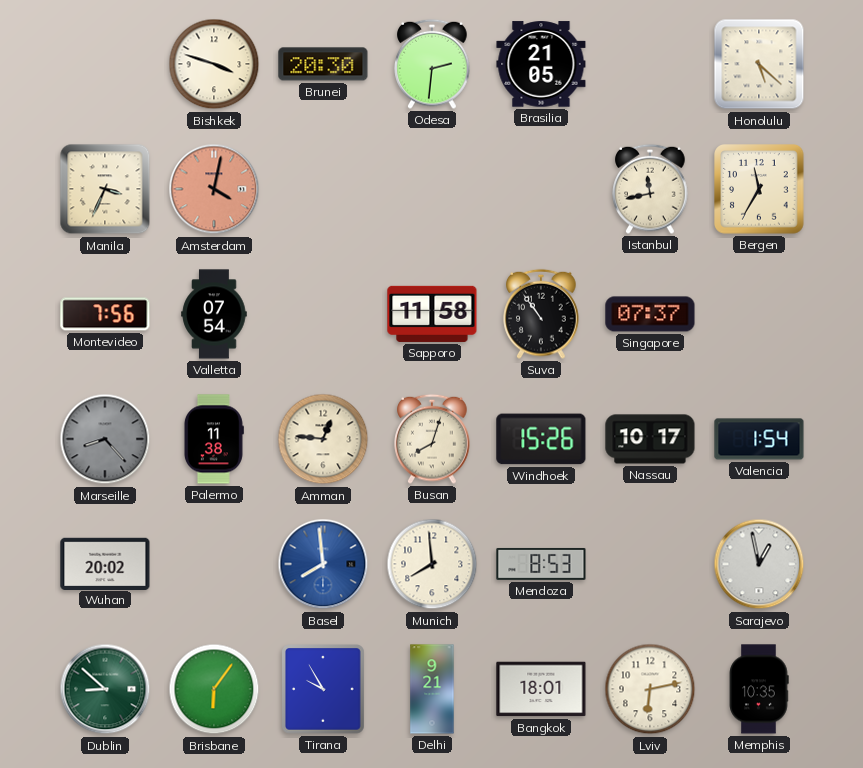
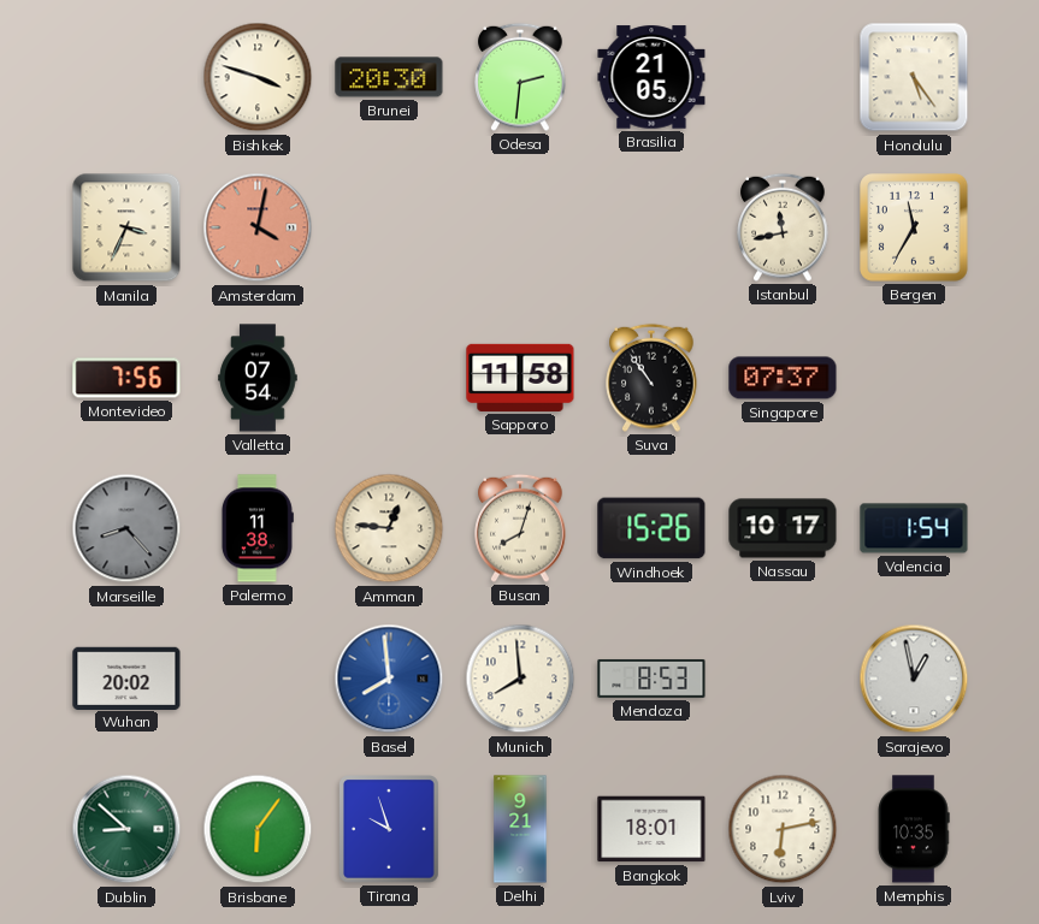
Honolulu: 5:22 -> 5:24 (914, 77)
Tirana: 9:55 -> 9:57 (390, 830)
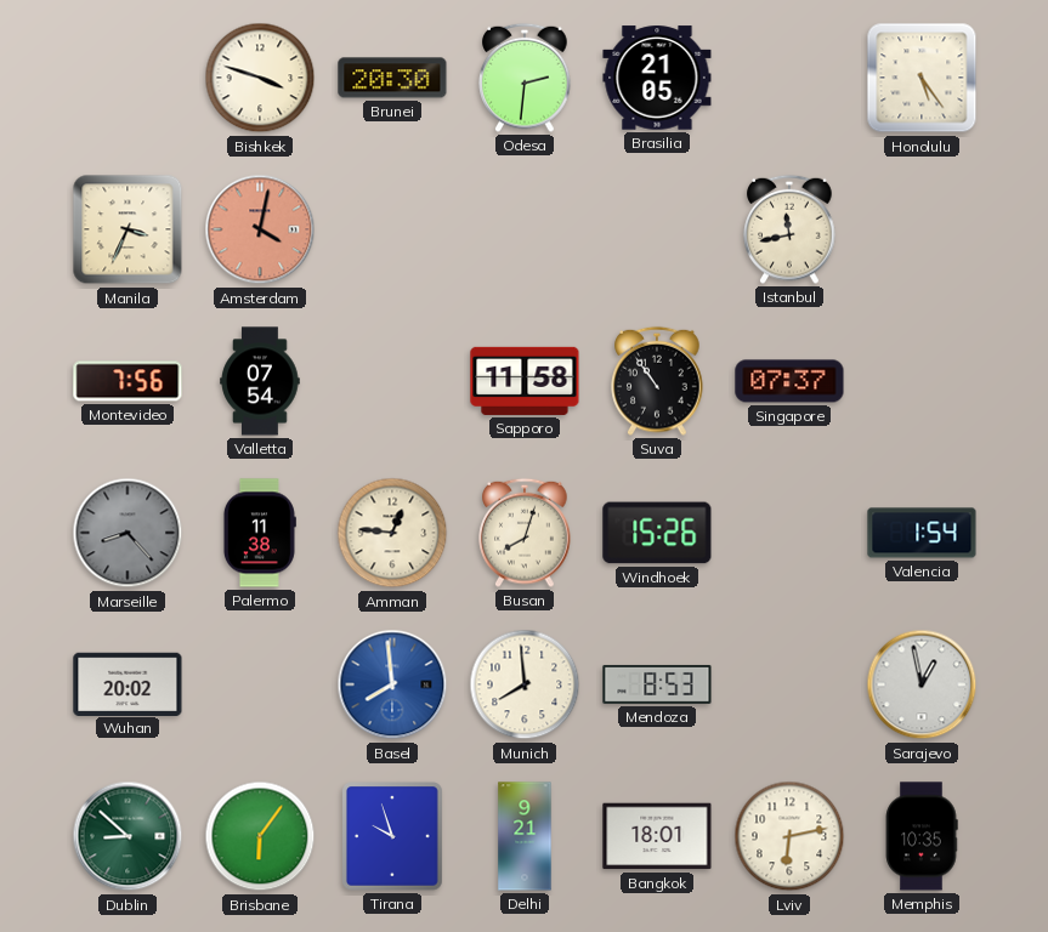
Bergen: 11:35 -> none (915, 229)
Nassau: 10:17 -> none (783, 528)
